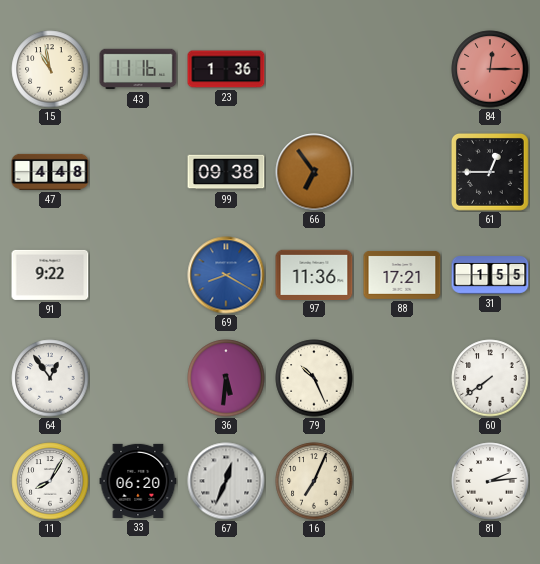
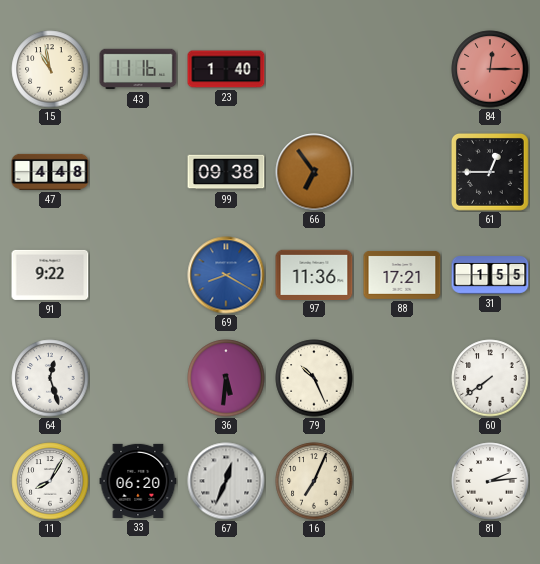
23: 1:36 -> 1:40 (226, 69)
64: 12:54 -> 12:27 (50, 378)
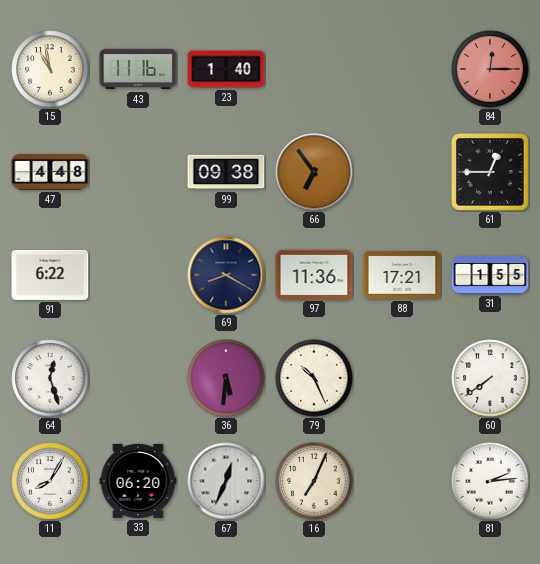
91: 9:22 -> 6:22 (50, 275)
69 dial: blue -> navy (226, 275)
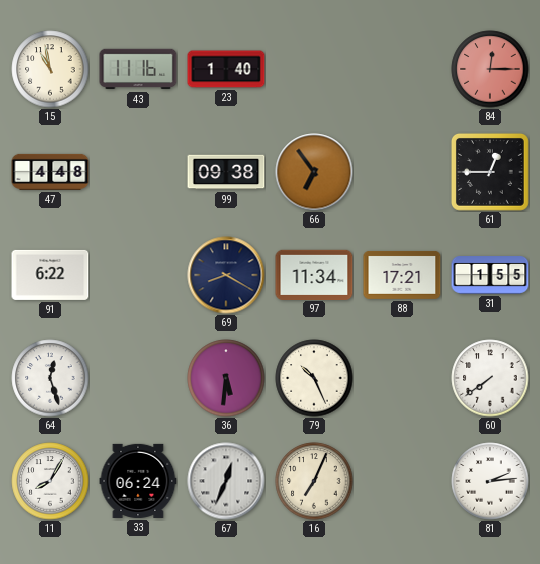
97: 11:36 -> 11:34 (314, 274)
33: 06:20 -> 06:24 (138, 481)
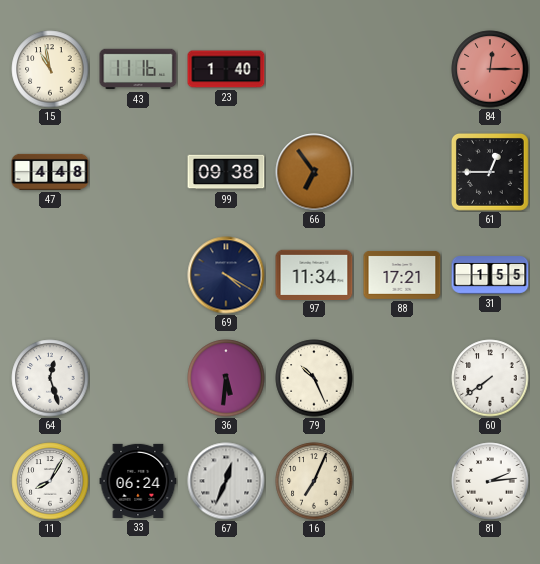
91: 6:22 -> none (50, 275)
69: 8:20 -> 4:20 (226, 275)
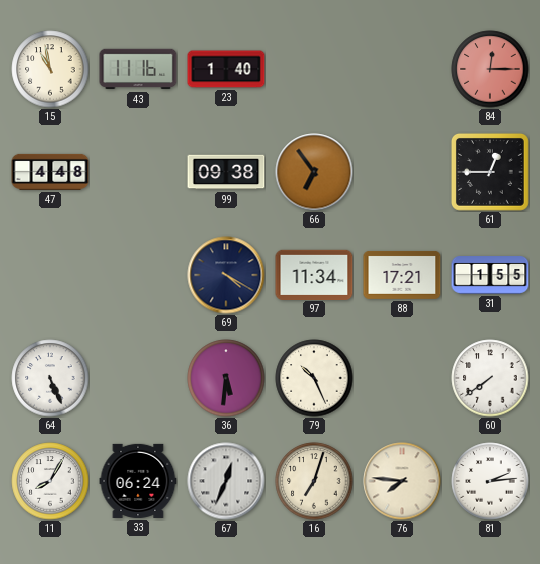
64: 12:27 -> 5:26 (50, 378)
16: 7:04 -> 7:03 (314, 481)
76: none -> 7:46 (402, 481)
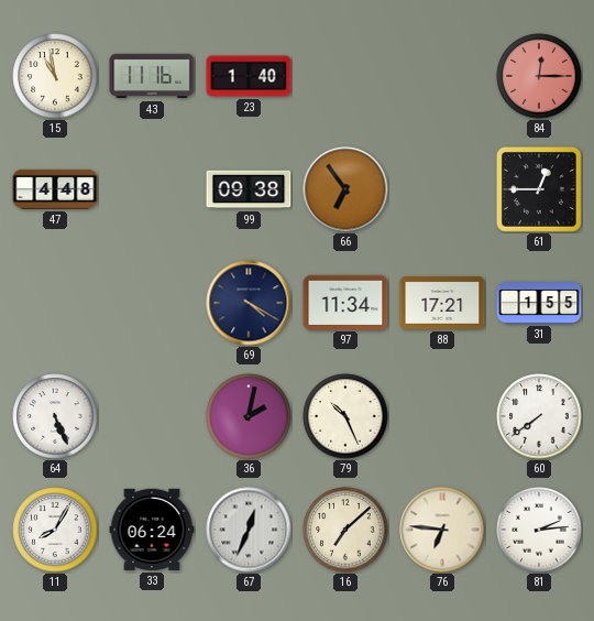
36: 5:31 -> 2:02 (249, 416)
16: 7:03 -> 7:08 (345, 530)
76: 7:46 -> 6:46 (442, 530)
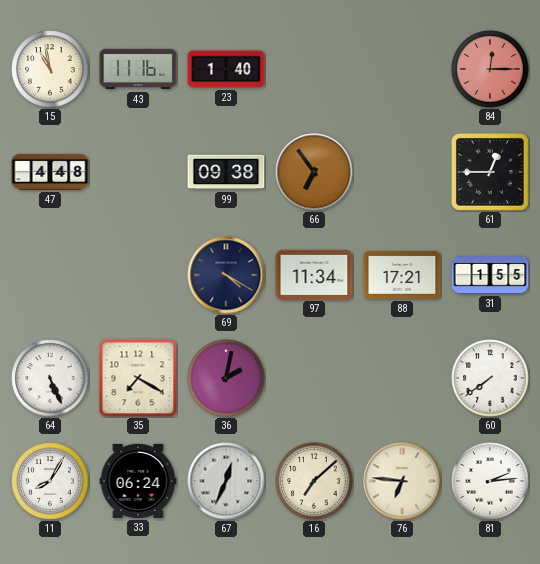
35: none -> 7:20 (138, 378)
79: 10:26 -> none (345, 416)
